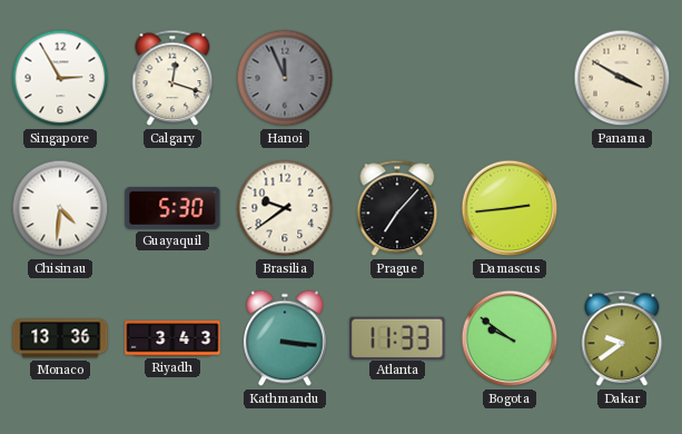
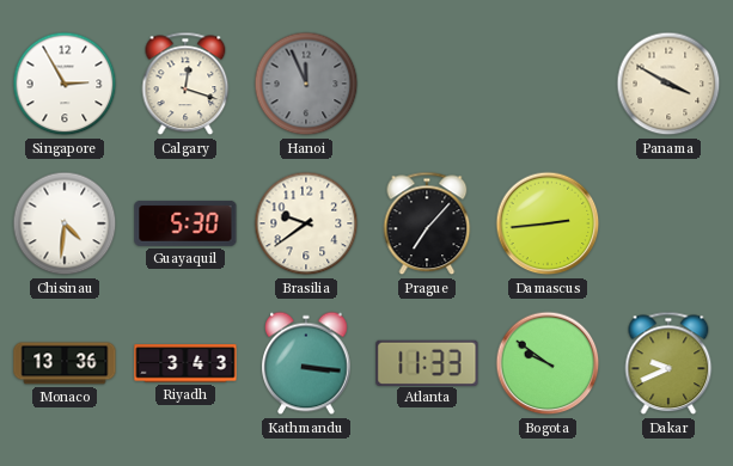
Dakar: 9:39 -> 9:41 (668, 363)
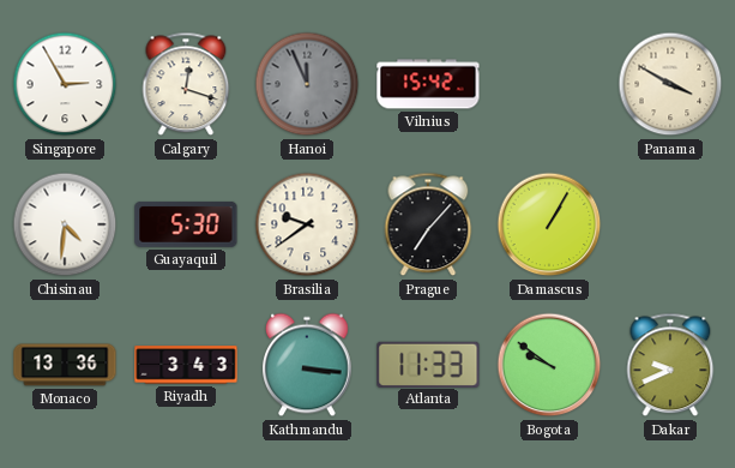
Vilnius: none -> 15:42 (428, 84)
Damascus: 2:44 -> 1:05 (549, 224)
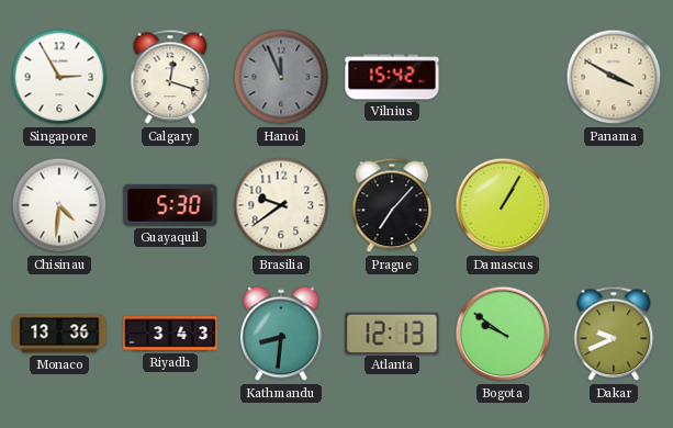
Kathmandu: 3:16 -> 8:31 (282, 334)
Atlanta: 11:33 -> 12:13 (392, 333)
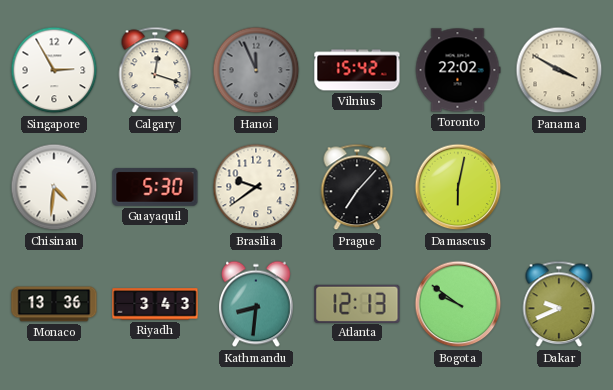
Toronto: none -> 22:02 (458, 70)
Damascus: 1:05 -> 6:02 (458, 187)
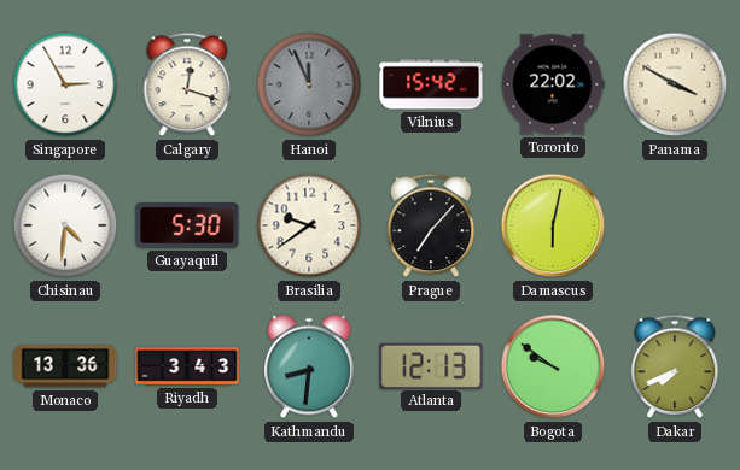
Dakar: 9:41 -> 7:41 (675, 366)
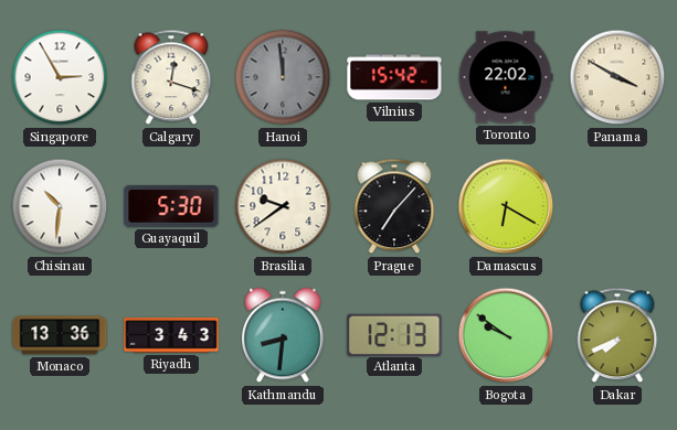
Hanoi: 11:56 -> 11:59 (283, 77)
Chisinau: 4:31 -> 10:31 (60, 206)
Damascus: 6:02 -> 6:20 (506, 206)
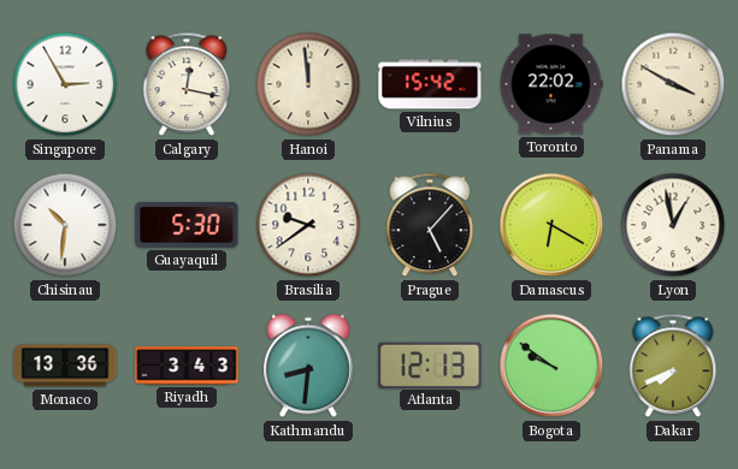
Calgary: 12:18 -> 12:17 (187, 84)
Hanoi dial: grey -> cream (308, 84)
Prague: 7:07 -> 5:07 (430, 225)
Lyon: none -> 12:58 (673, 225)
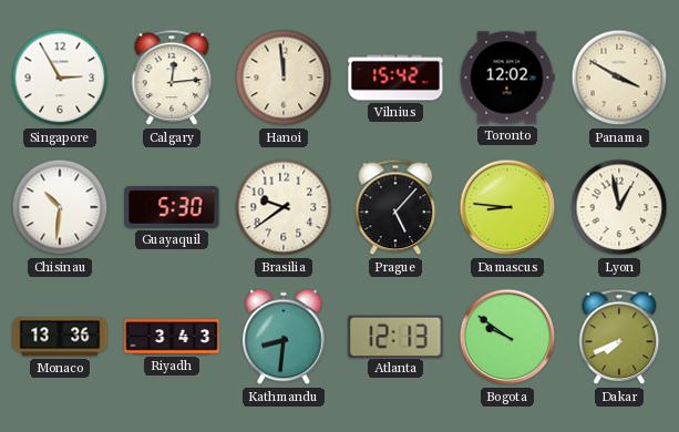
Calgary: 12:17 -> 12:14 (172, 78)
Toronto: 22:02 -> 12:02 (507, 78)
Damascus: 6:20 -> 8:46 (507, 207)
